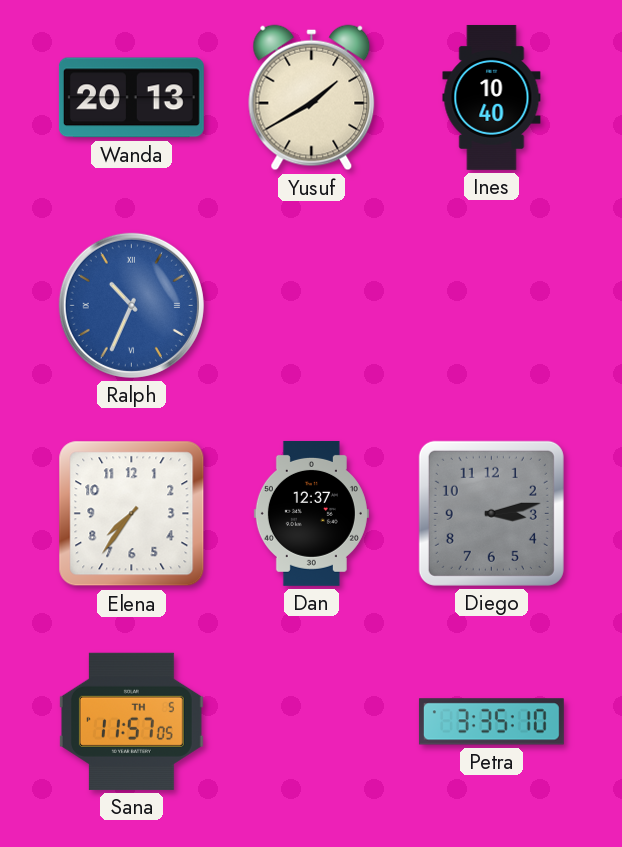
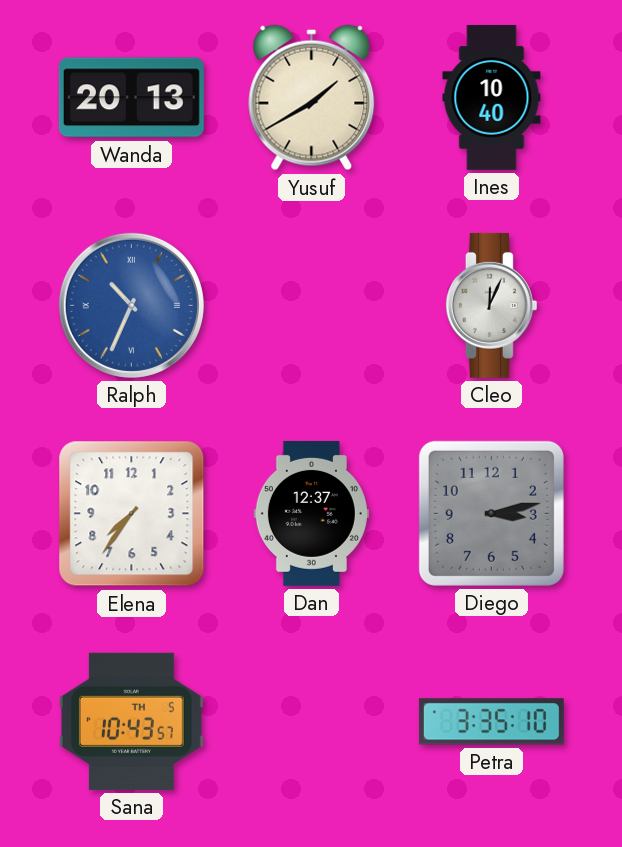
Cleo: none -> 12:04 (491, 305)
Sana: 11:57 -> 10:43 (131, 721)
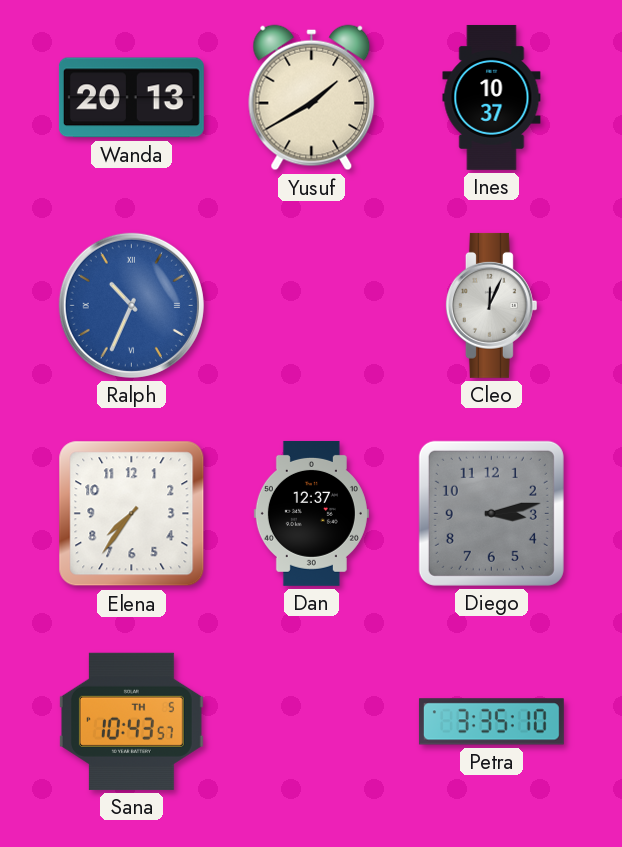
Ines: 10:40 -> 10:37 (492, 97)
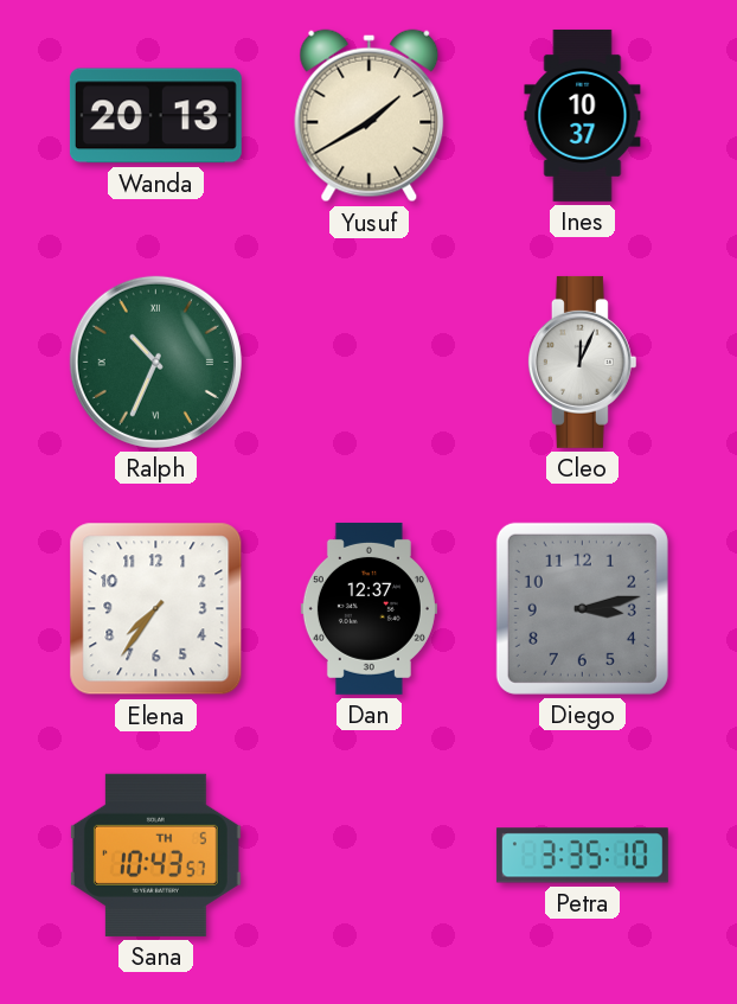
Ralph dial: blue -> green (155, 362)
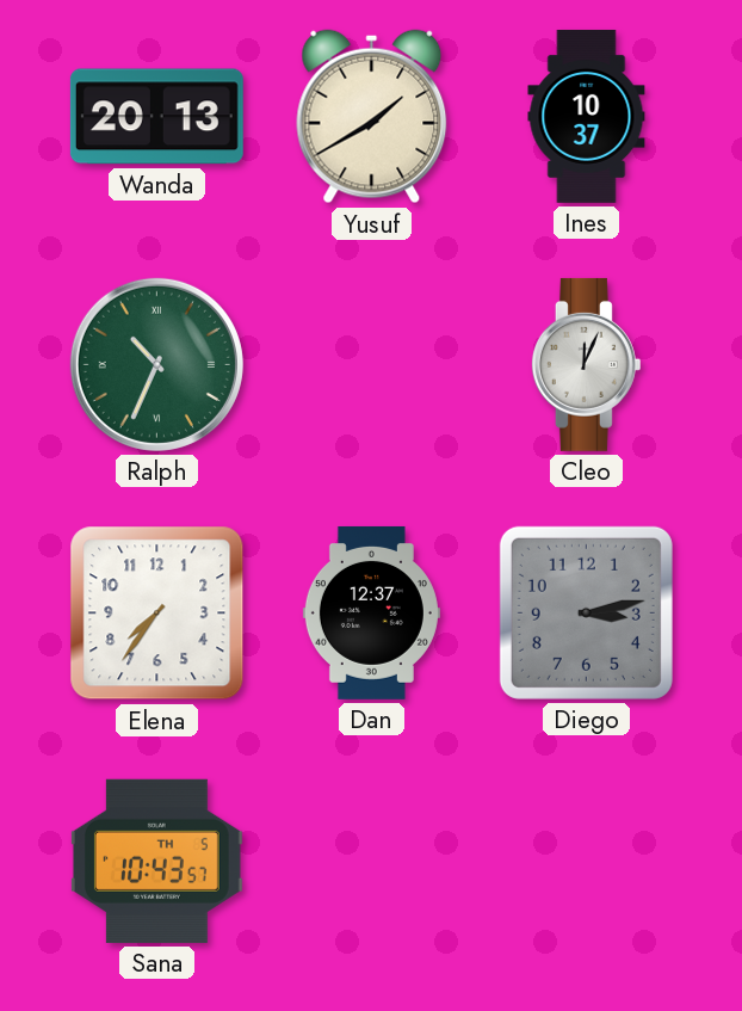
Petra: 3:35 -> none (582, 856)
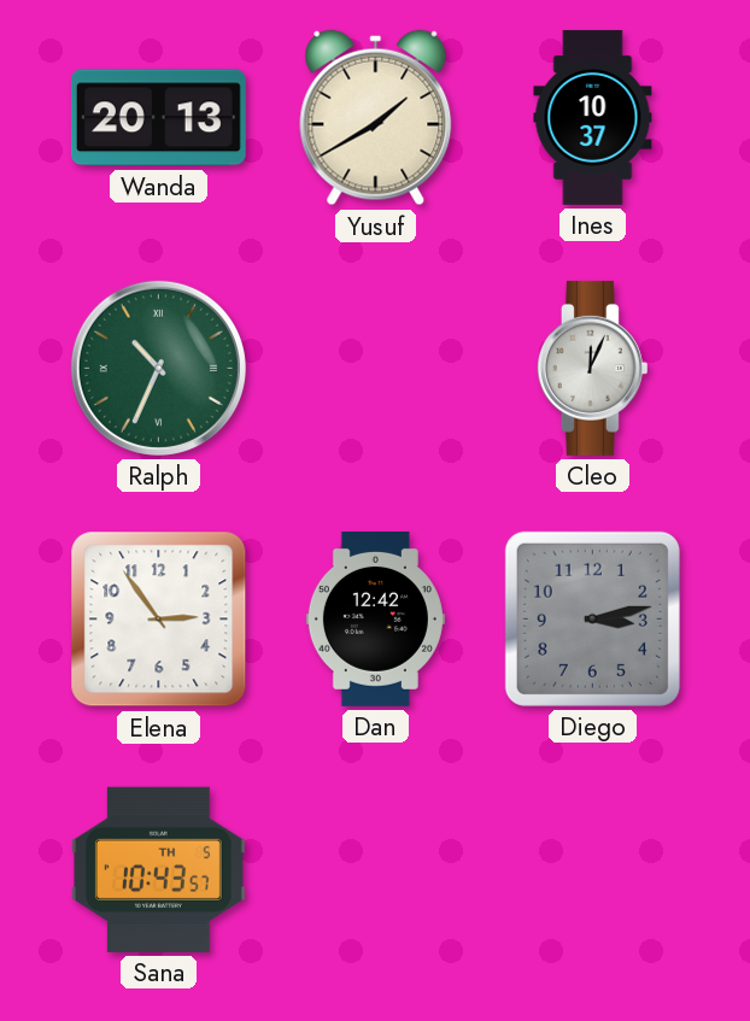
Elena: 7:36 -> 2:54 (159, 620)
Dan: 12:37 -> 12:42 (375, 618)
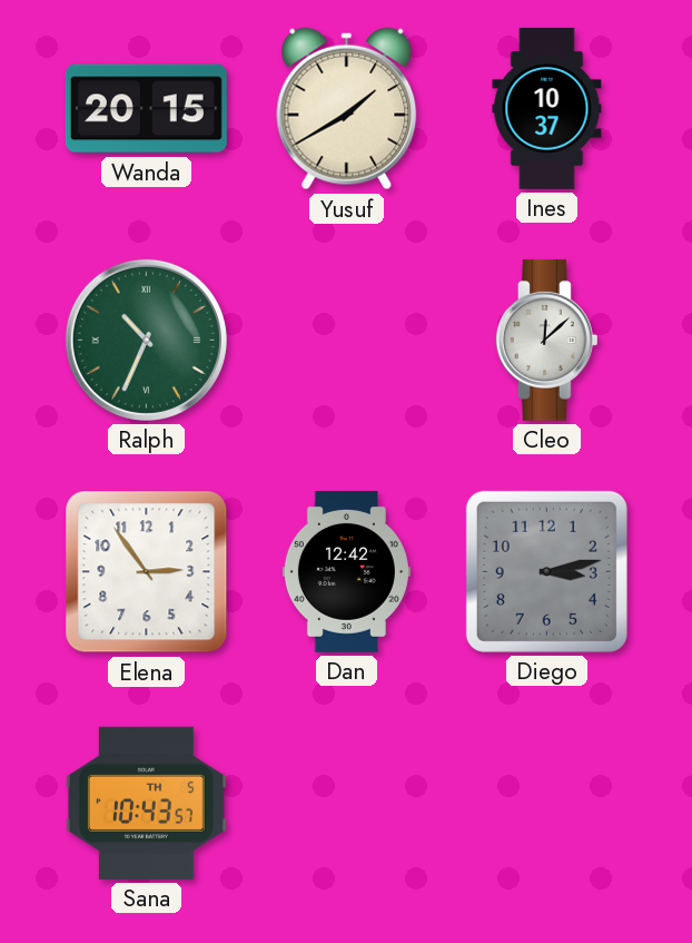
Wanda: 20:13 -> 20:15 (146, 109)
Cleo: 12:04 -> 12:08 (546, 340)
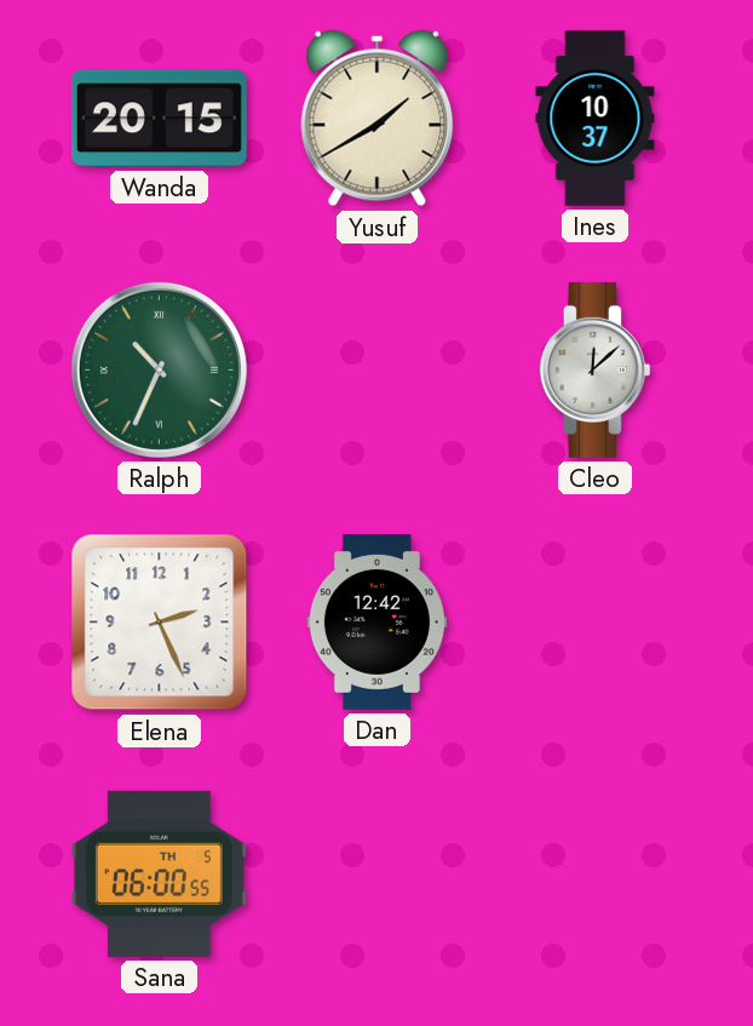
Elena: 2:54 -> 2:26 (160, 623)
Diego: 3:13 -> none (546, 571)
Sana: 10:43 -> 06:00 (159, 873)
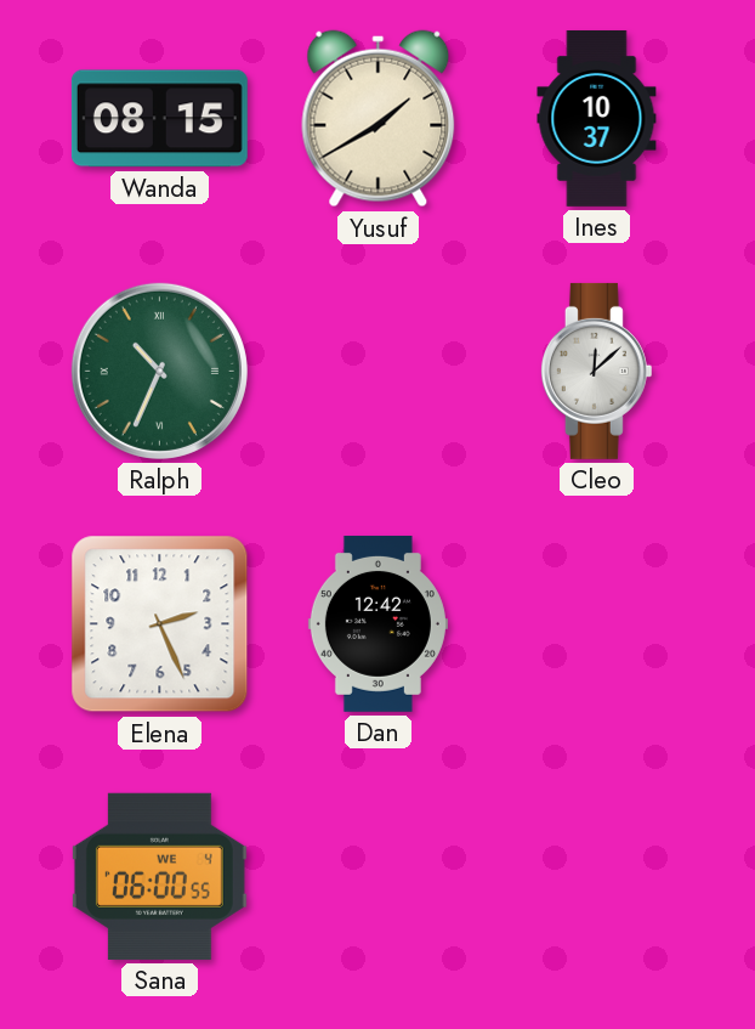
Wanda: 20:15 -> 08:15 (159, 119)
Sana date: TH 5 -> WE 4 (159, 876)
